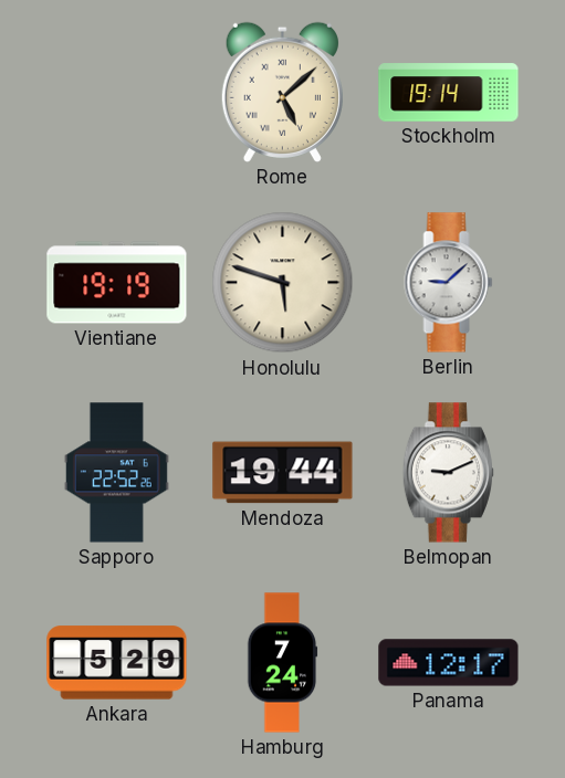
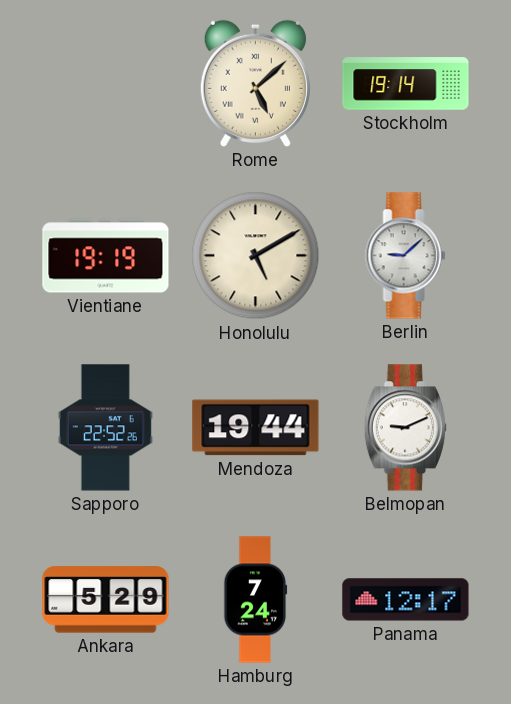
Honolulu: 5:48 -> 5:10 (256, 256)
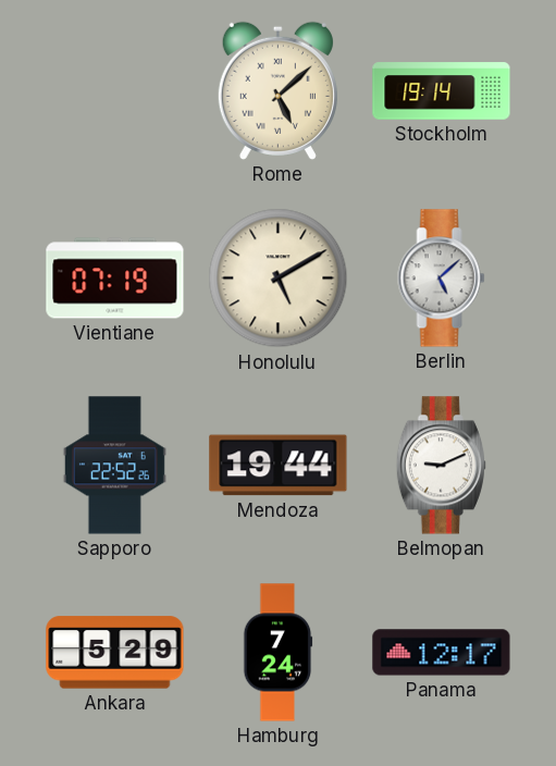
Vientiane: 19:19 -> 07:19 (115, 279)
Berlin: 9:08 -> 5:08 (442, 279)
